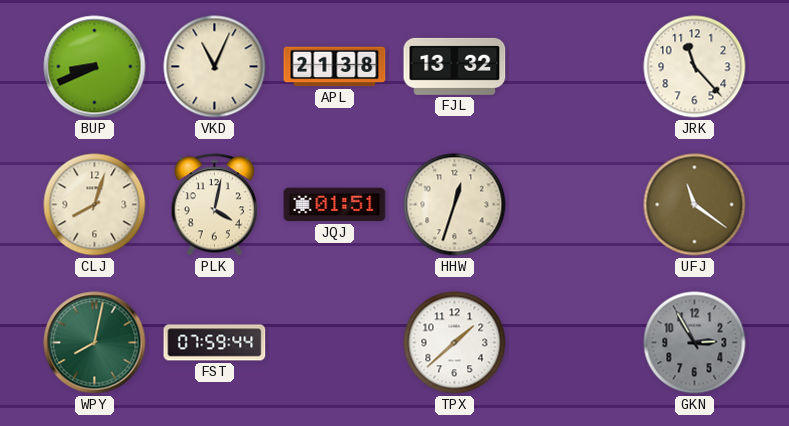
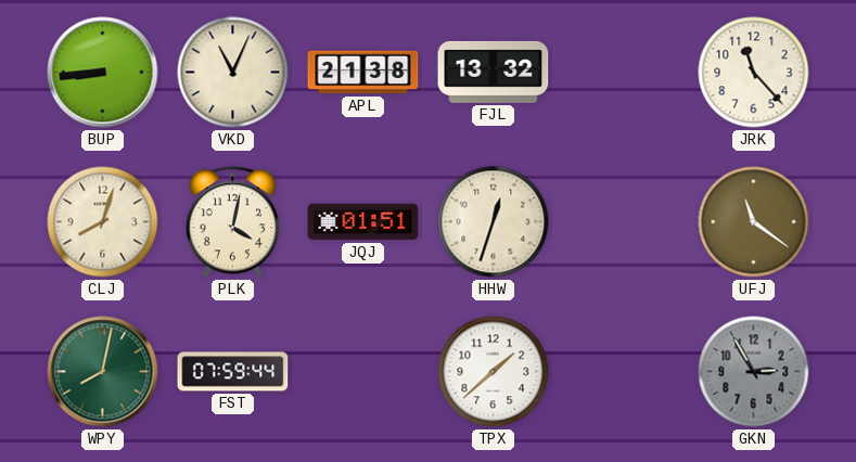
BUP: 8:41 -> 8:44 (103, 73)
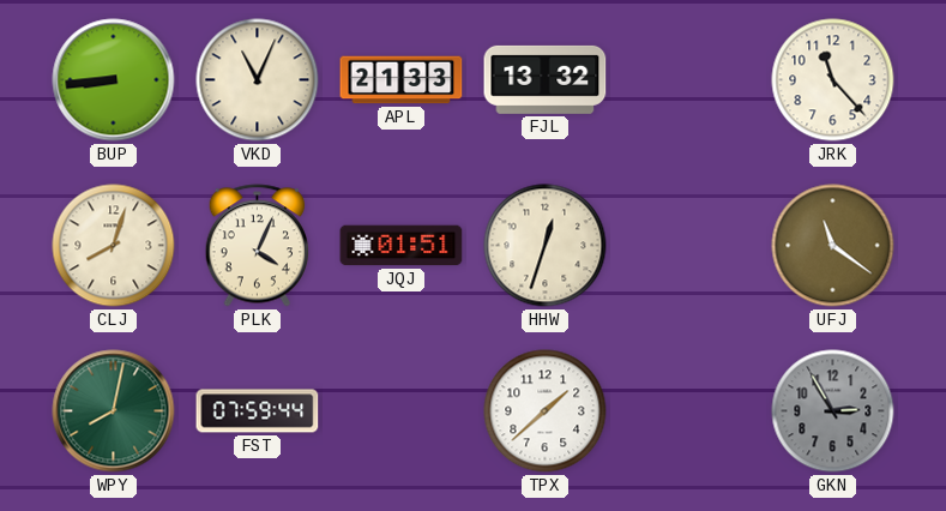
APL: 21:38 -> 21:33 (402, 80)
PLK: 4:02 -> 4:04 (258, 246)
